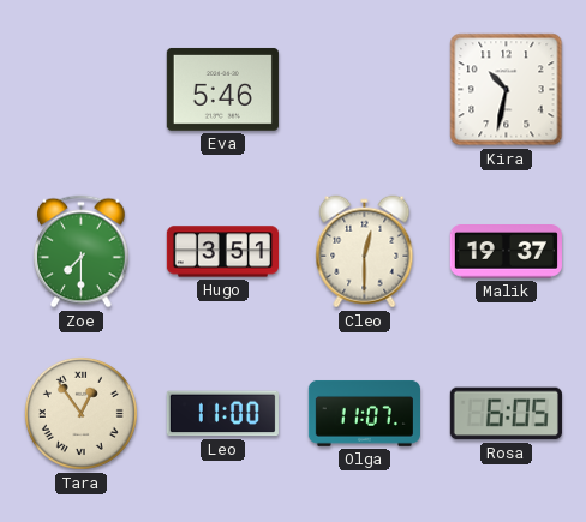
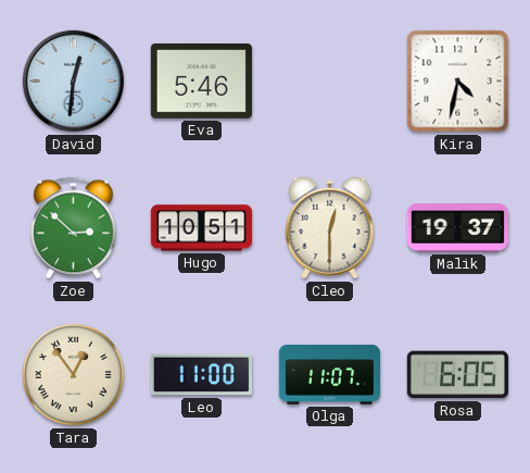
David: none -> 12:31 (73, 80)
Kira: 10:32 -> 4:32 (458, 82)
Zoe: 7:30 -> 2:52 (74, 228)
Hugo: 3:51 -> 10:51 (201, 228)
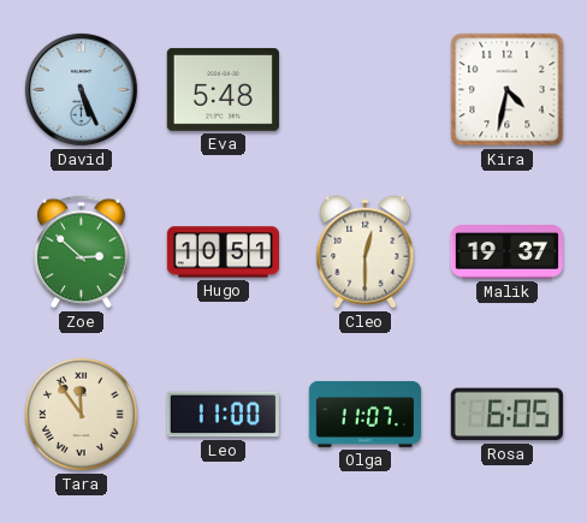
David: 12:31 -> 5:26 (81, 89)
Eva: 5:46 -> 5:48 (223, 89)
Tara: 12:54 -> 11:54 (81, 414)
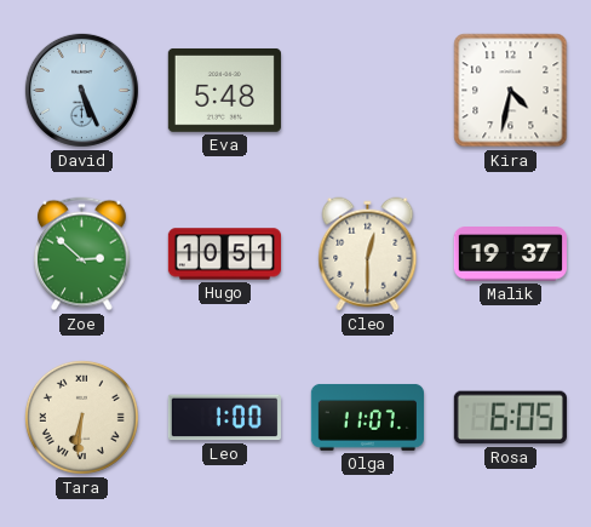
Tara: 11:54 -> 6:31 (81, 417)
Leo: 11:00 -> 1:00 (224, 418)
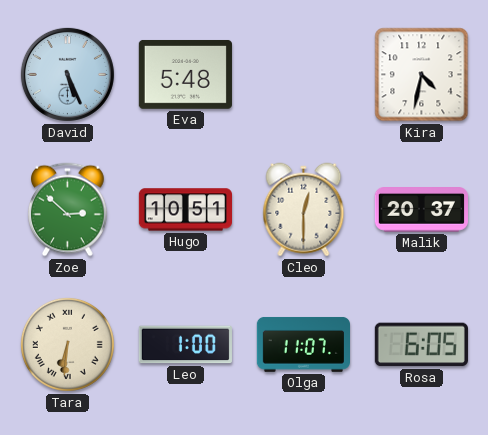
Malik: 19:37 -> 20:37 (421, 210)
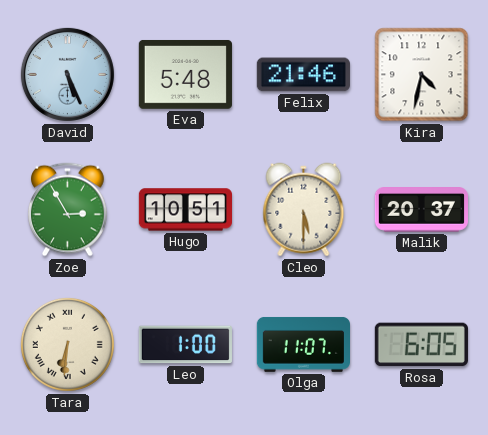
Felix: none -> 21:46 (303, 75)
Zoe: 2:52 -> 2:55 (68, 210)
Cleo: 12:30 -> 5:30 (304, 210)
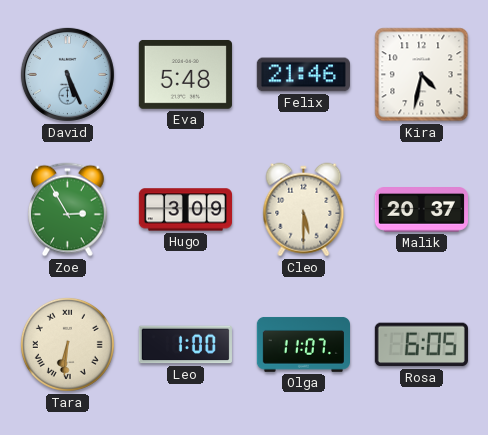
Hugo: 10:51 -> 3:09 (185, 210)
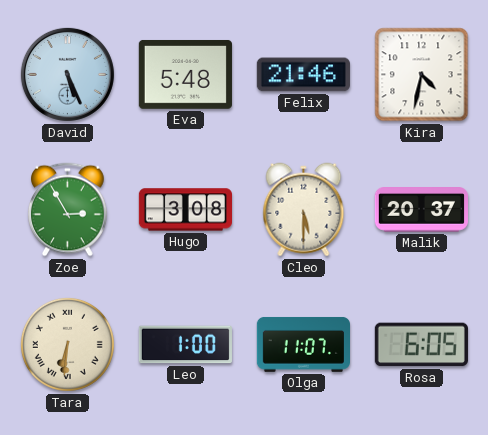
Hugo: 3:09 -> 3:08 (185, 210)
